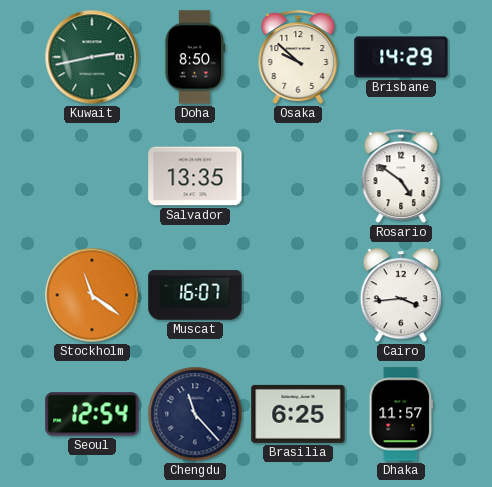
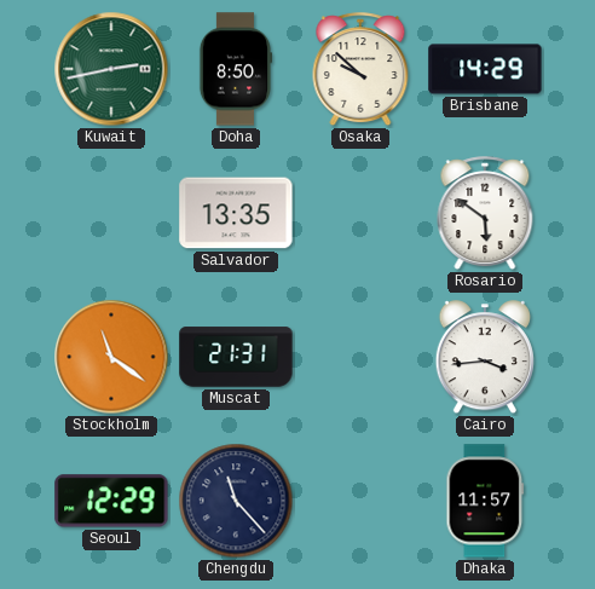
Rosario: 4:51 -> 5:51 (485, 214)
Muscat: 16:07 -> 21:31 (236, 357)
Seoul: 12:54 -> 12:29 (111, 501)
Brasilia: 6:25 -> none (298, 414)
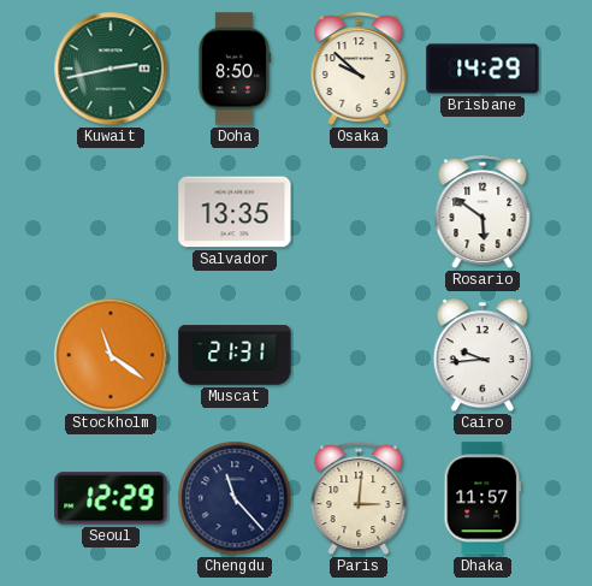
Cairo: 3:44 -> 9:44 (483, 356)
Paris: none -> 3:01 (359, 499)
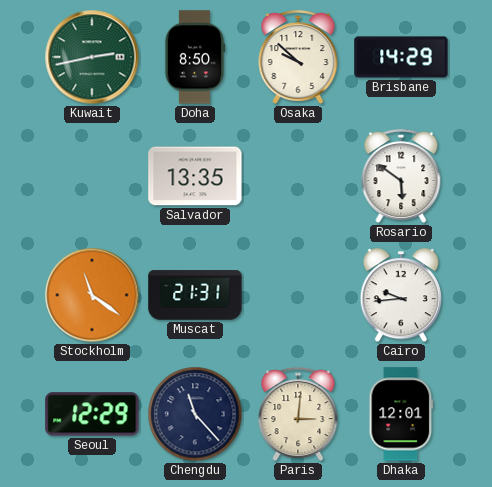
Dhaka: 11:57 -> 12:01 (401, 414)
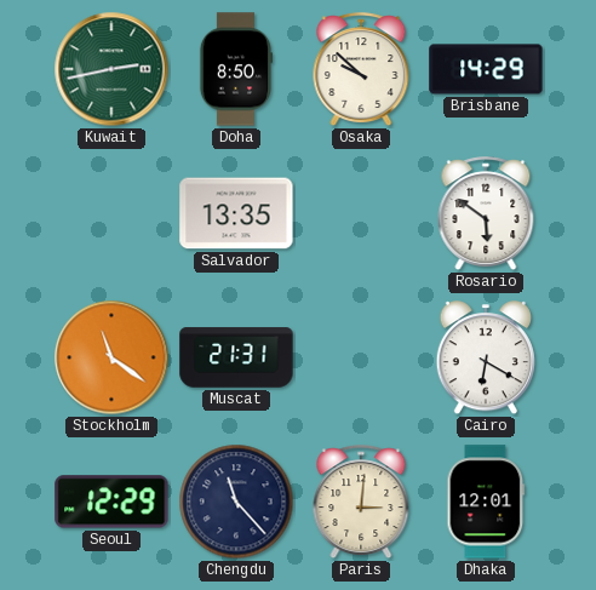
Cairo: 9:44 -> 6:20 (486, 359)
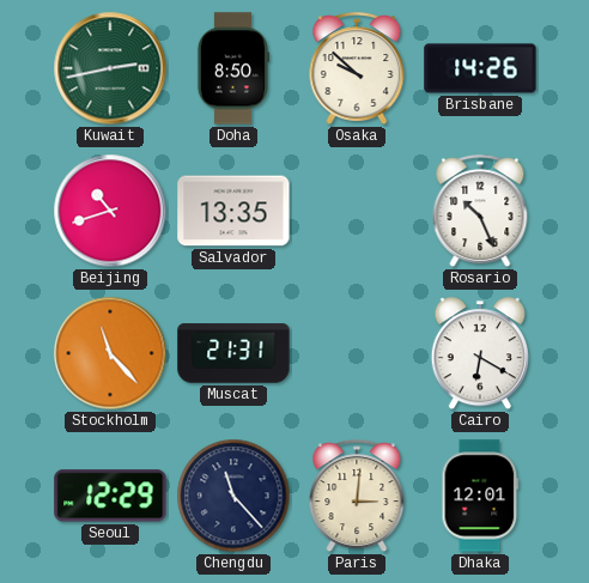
Brisbane: 14:29 -> 14:26 (480, 68)
Beijing: none -> 10:42 (110, 211)
Rosario: 5:51 -> 10:26 (480, 212)
Stockholm: 11:21 -> 11:23 (110, 353)
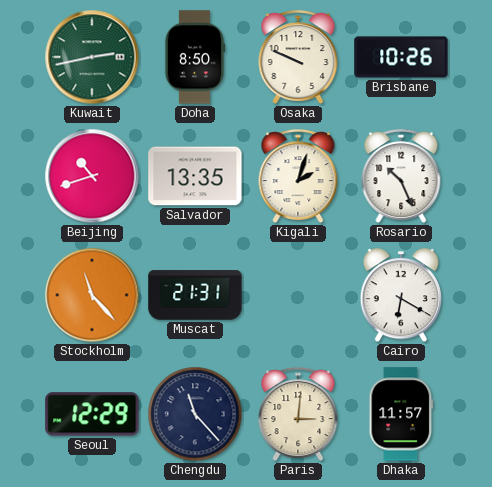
Osaka: 9:52 -> 9:49 (298, 58)
Brisbane: 14:26 -> 10:26 (401, 57)
Kigali: none -> 2:03 (298, 177)
Dhaka: 12:01 -> 11:57 (401, 414)
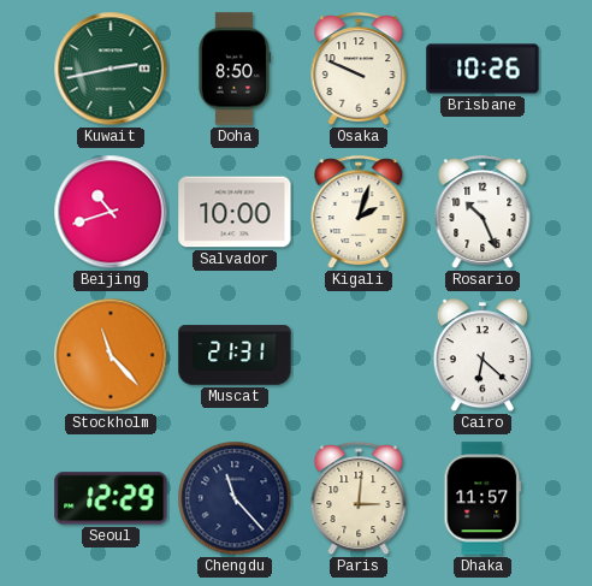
Salvador: 13:35 -> 10:00 (235, 212)
Cairo: 6:20 -> 6:22 (483, 356)
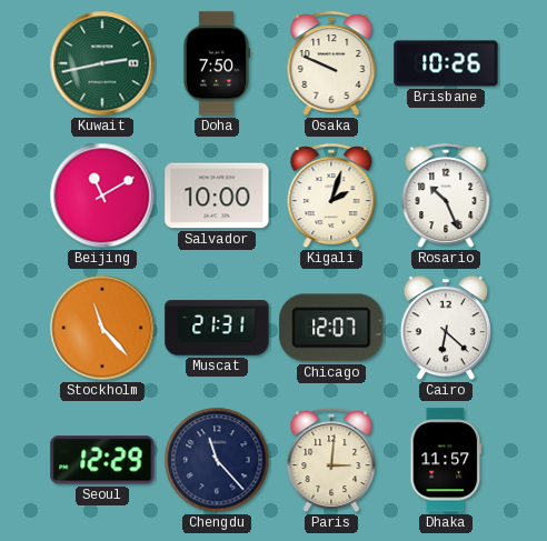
Doha: 8:50 -> 7:50 (217, 63)
Beijing: 10:42 -> 11:10 (102, 196)
Chicago: none -> 12:07 (331, 328)
